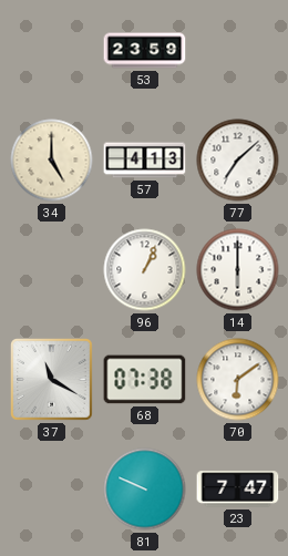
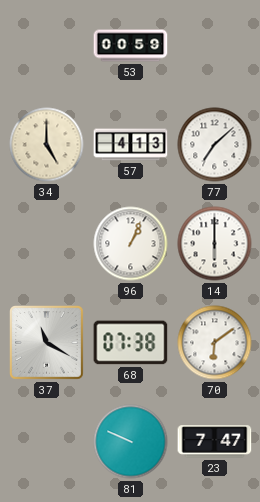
53: 23:59 -> 00:59 (131, 46)
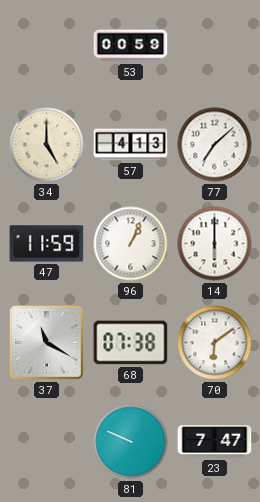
47: none -> 11:59 (47, 244)
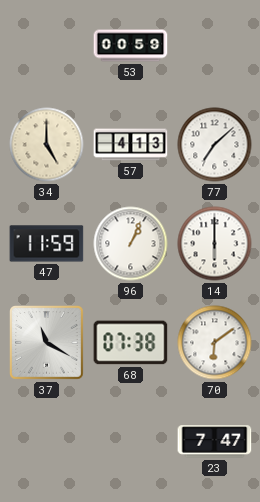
81: 9:49 -> none (131, 442)
